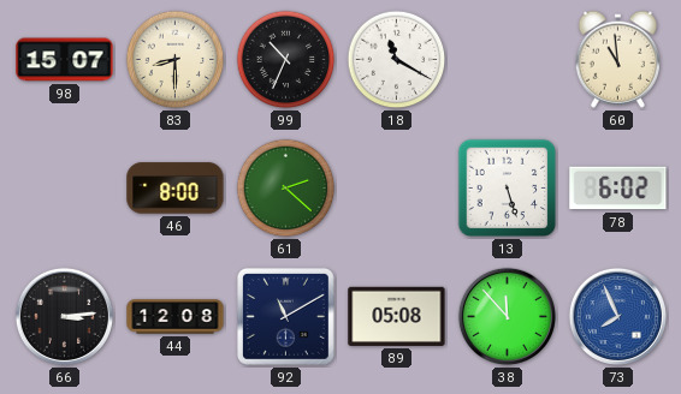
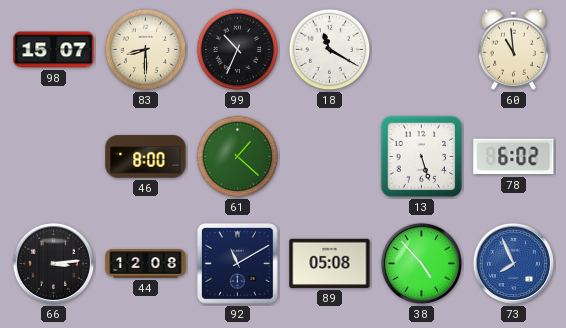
61: 2:22 -> 1:22 (238, 157)
38: 11:53 -> 4:53 (421, 263)
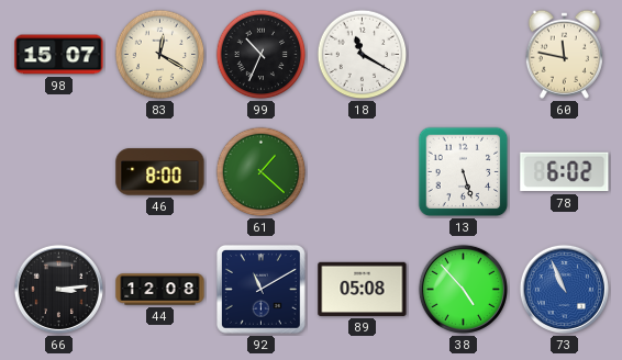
83: 8:30 -> 12:20 (160, 55)
60: 10:59 -> 11:47 (564, 54)
73: 7:56 -> 10:56 (564, 289)
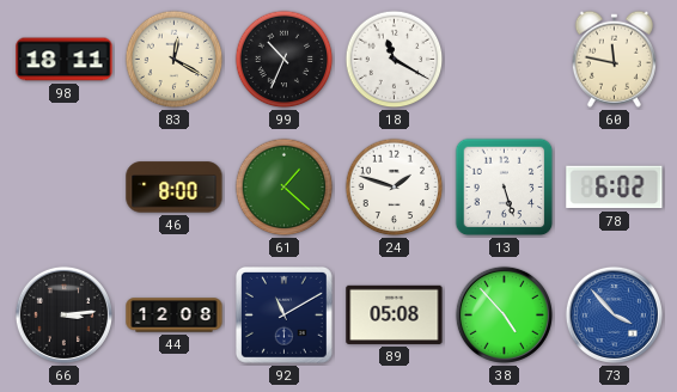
98: 15:07 -> 18:11 (65, 60)
24: none -> 1:48 (395, 188)
73: 10:56 -> 3:53 (614, 314)
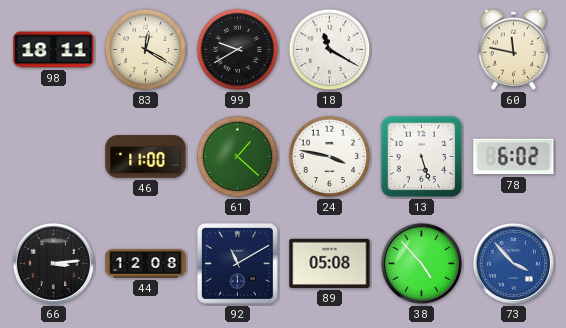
99: 10:34 -> 9:40 (238, 50)
46: 8:00 -> 11:00 (146, 157)
24: 1:48 -> 3:47 (330, 157)
